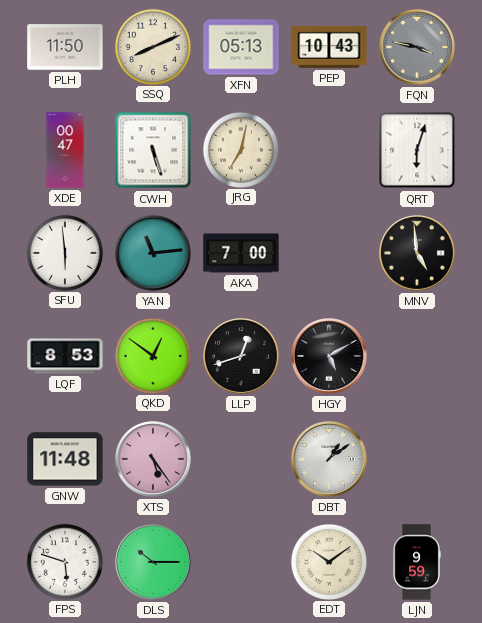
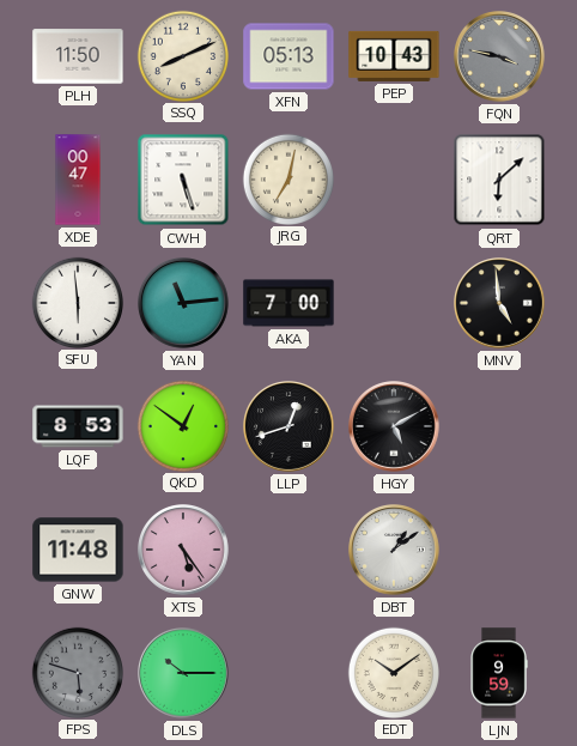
QRT: 6:03 -> 6:08 (499, 180)
FPS dial: white -> grey (77, 672)
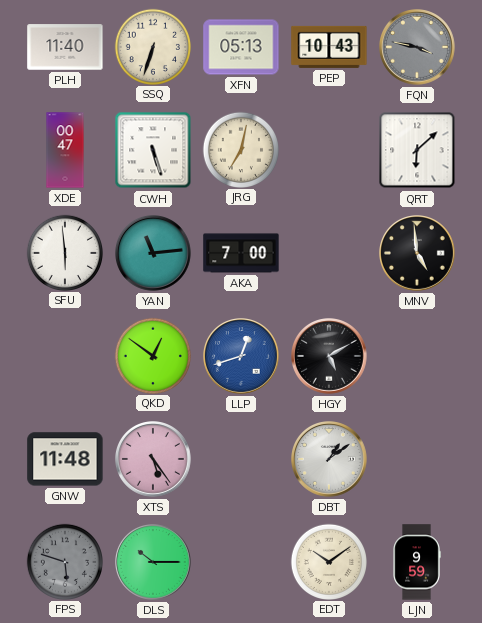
PLH: 11:50 -> 11:40 (65, 47)
SSQ: 8:11 -> 6:33 (152, 46)
LQF: 8:53 -> none (78, 426)
LLP dial: black -> blue (242, 357)
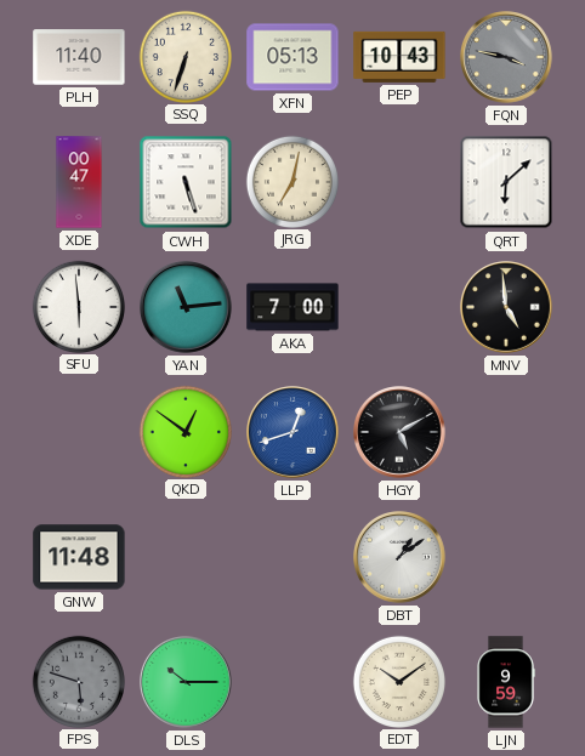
XTS: 5:24 -> none (154, 460)
